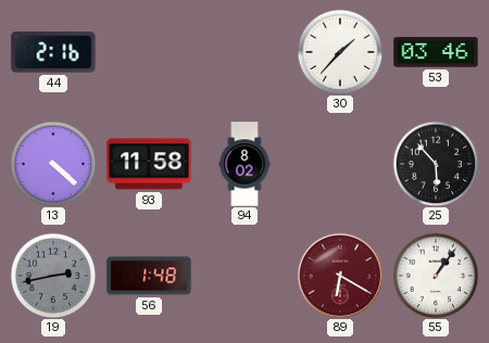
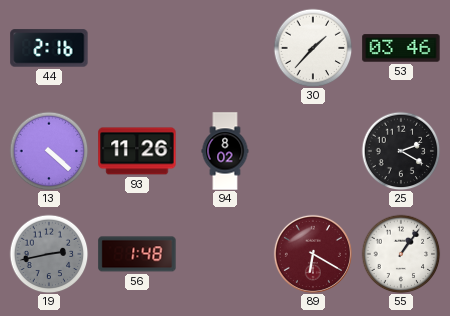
93: 11:58 -> 11:26 (137, 151)
25: 5:53 -> 2:20 (401, 151)
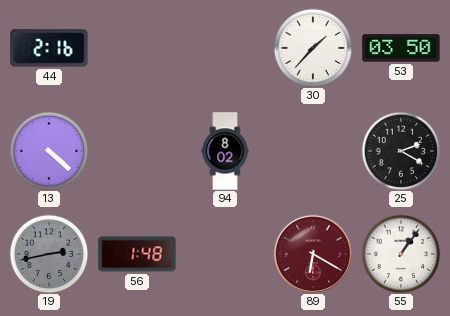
53: 03:46 -> 03:50 (401, 48)
93: 11:26 -> none (137, 151)
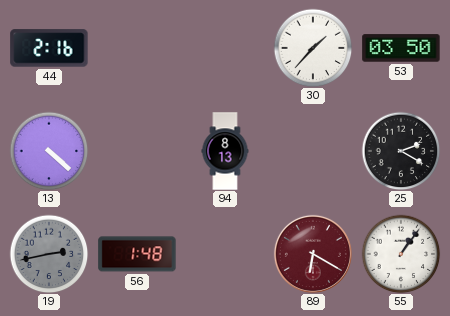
94: 8:02 -> 8:13 (225, 151)
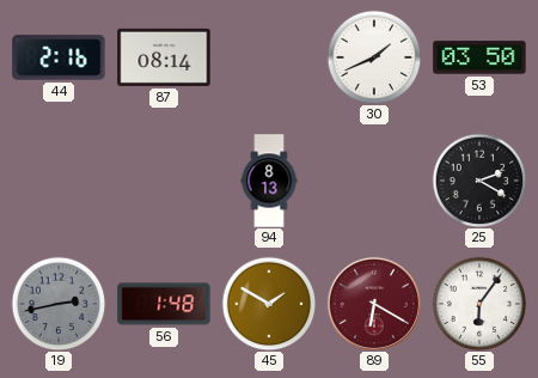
87: none -> 08:14 (164, 57)
30: 1:37 -> 1:41 (374, 57)
13: 4:22 -> none (49, 151)
45: none -> 1:50 (269, 304)
55: 1:06 -> 6:06 (479, 304)
